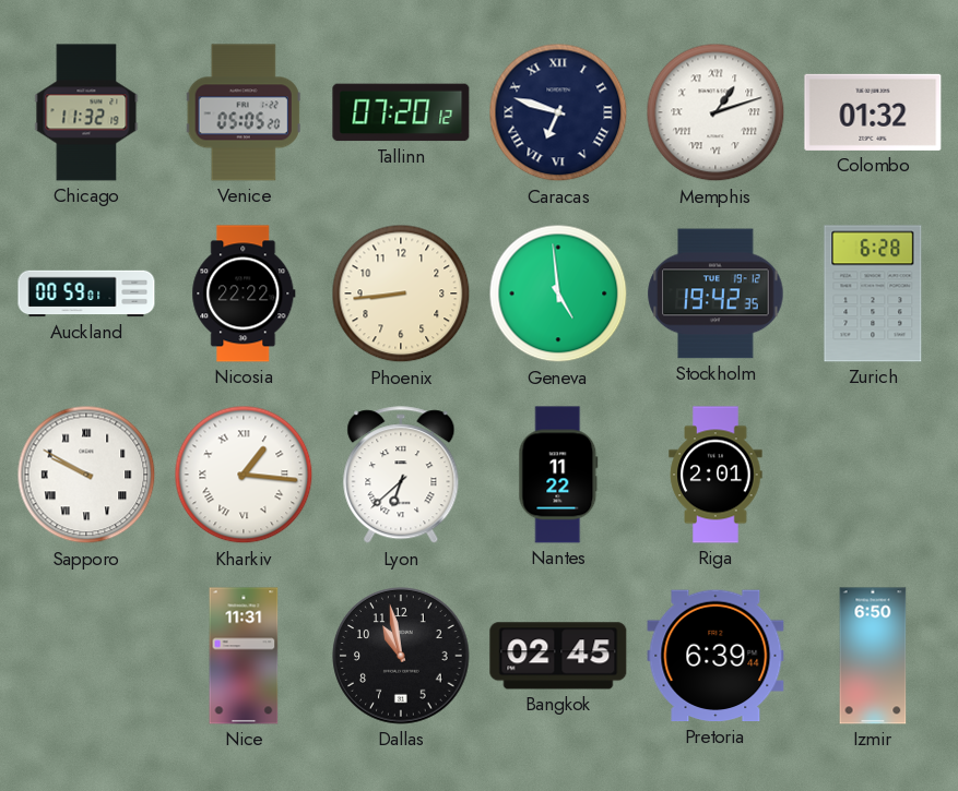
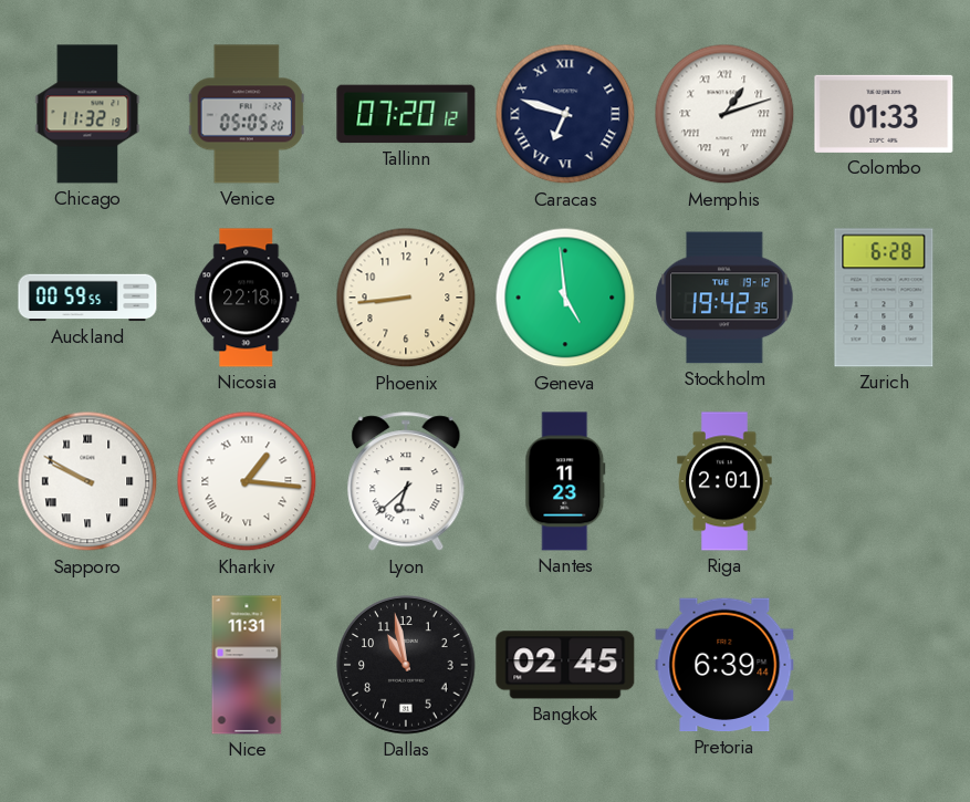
Colombo: 01:32 -> 01:33 (884, 114)
Auckland: 00:59:01 -> 00:59:55 (87, 298)
Nicosia: 22:22 -> 22:18 (247, 298)
Nantes: 11:22 -> 11:23 (565, 481)
Izmir: 6:50 -> none (873, 656)
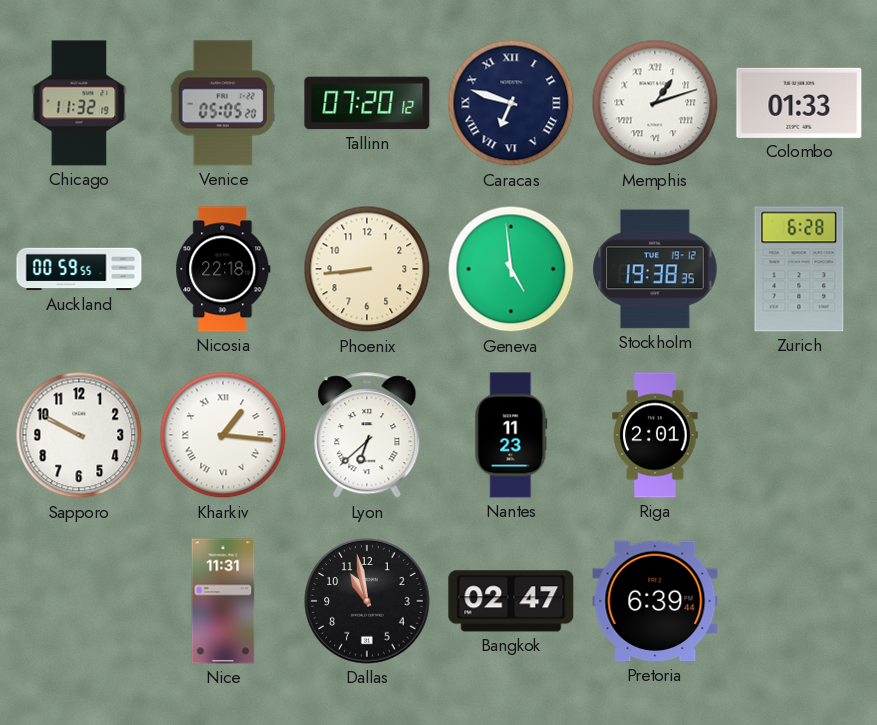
Stockholm: 19:42 -> 19:38 (655, 269)
Sapporo numerals: Roman -> Arabic (79, 435)
Bangkok: 02:45 -> 02:47 (511, 601)
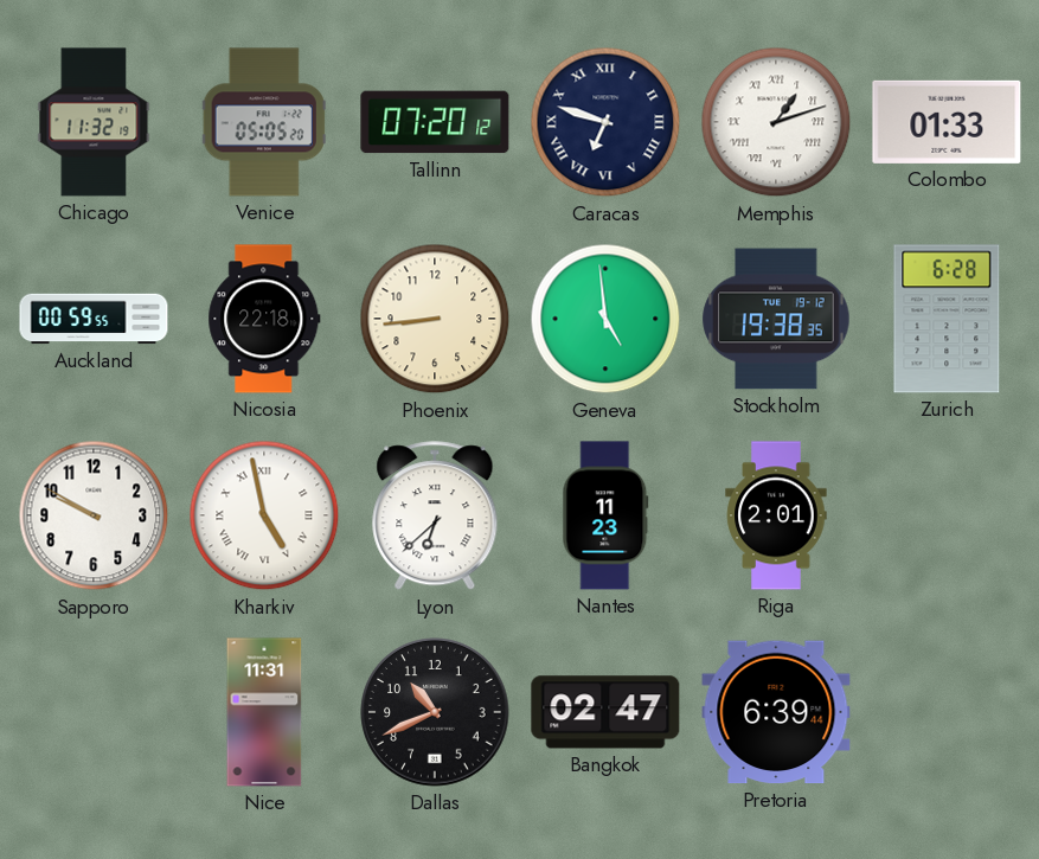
Kharkiv: 1:16 -> 4:58 (264, 515)
Dallas: 10:58 -> 10:41 (435, 712)
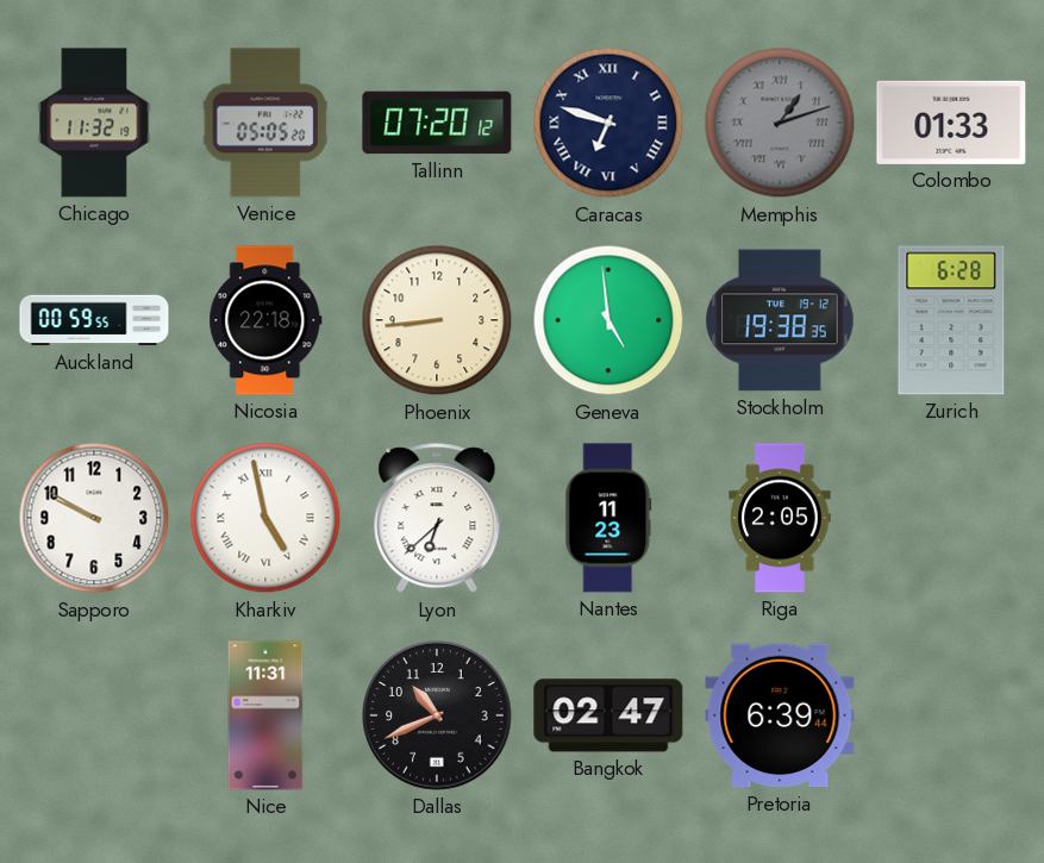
Memphis dial: white -> grey (780, 123)
Riga: 2:01 -> 2:05 (780, 518)
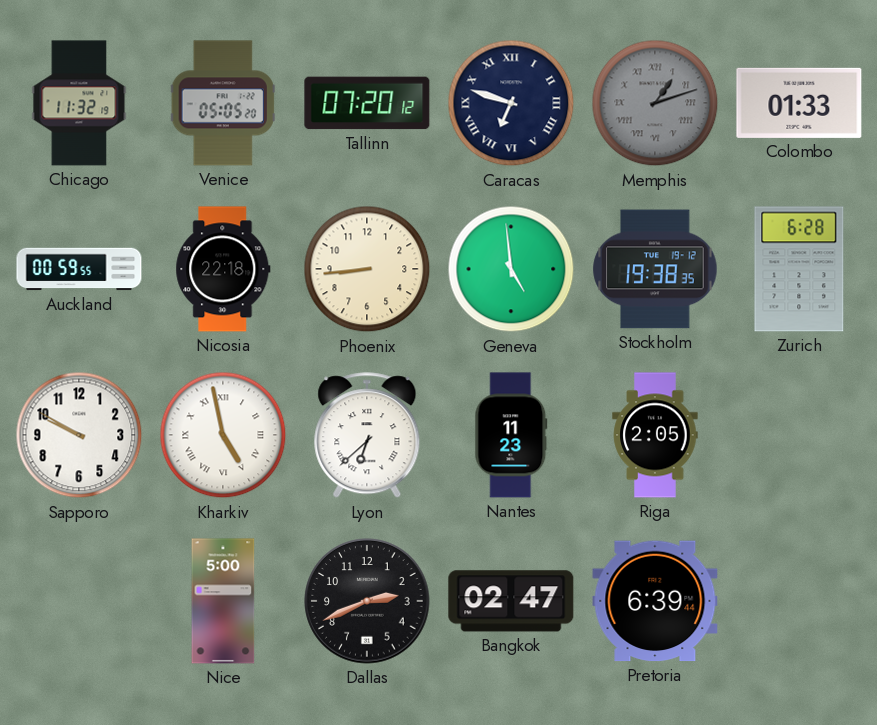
Nice: 11:31 -> 5:00 (223, 601)
Dallas: 10:41 -> 2:41 (367, 601)
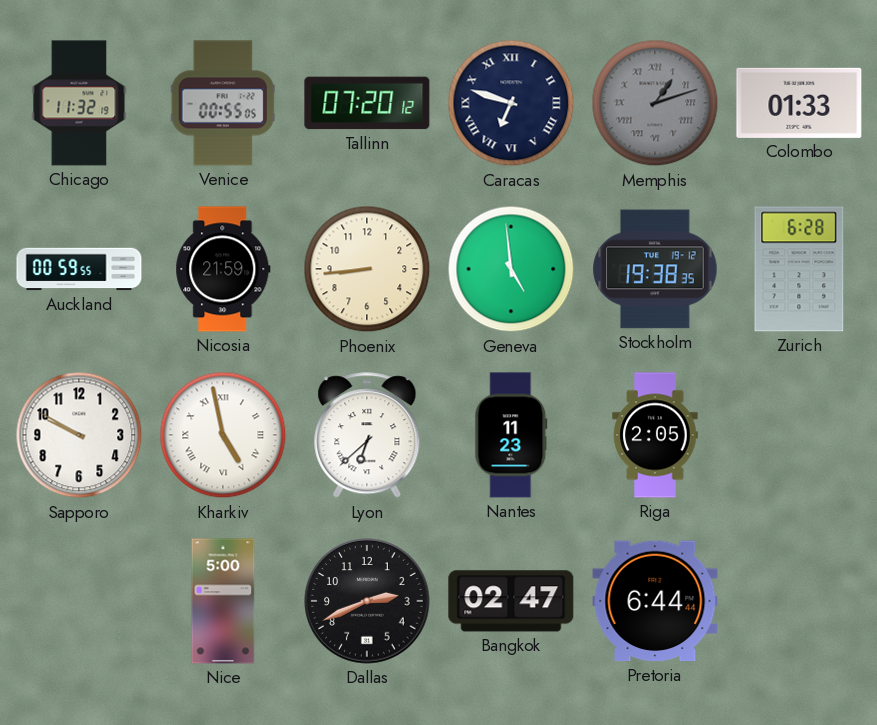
Venice: 05:05 -> 00:55 (223, 103)
Nicosia: 22:18 -> 21:59 (223, 269)
Pretoria: 6:39 -> 6:44 (655, 601)
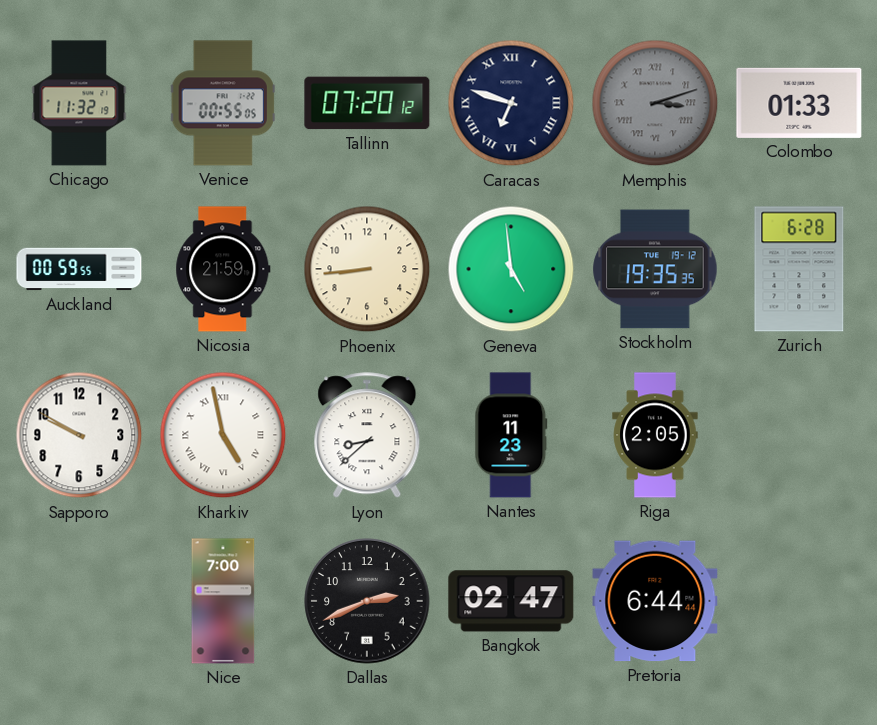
Memphis: 1:12 -> 3:12 (655, 103)
Stockholm: 19:38 -> 19:35 (655, 269)
Lyon: 6:38 -> 8:38 (367, 436)
Nice: 5:00 -> 7:00 (223, 601)
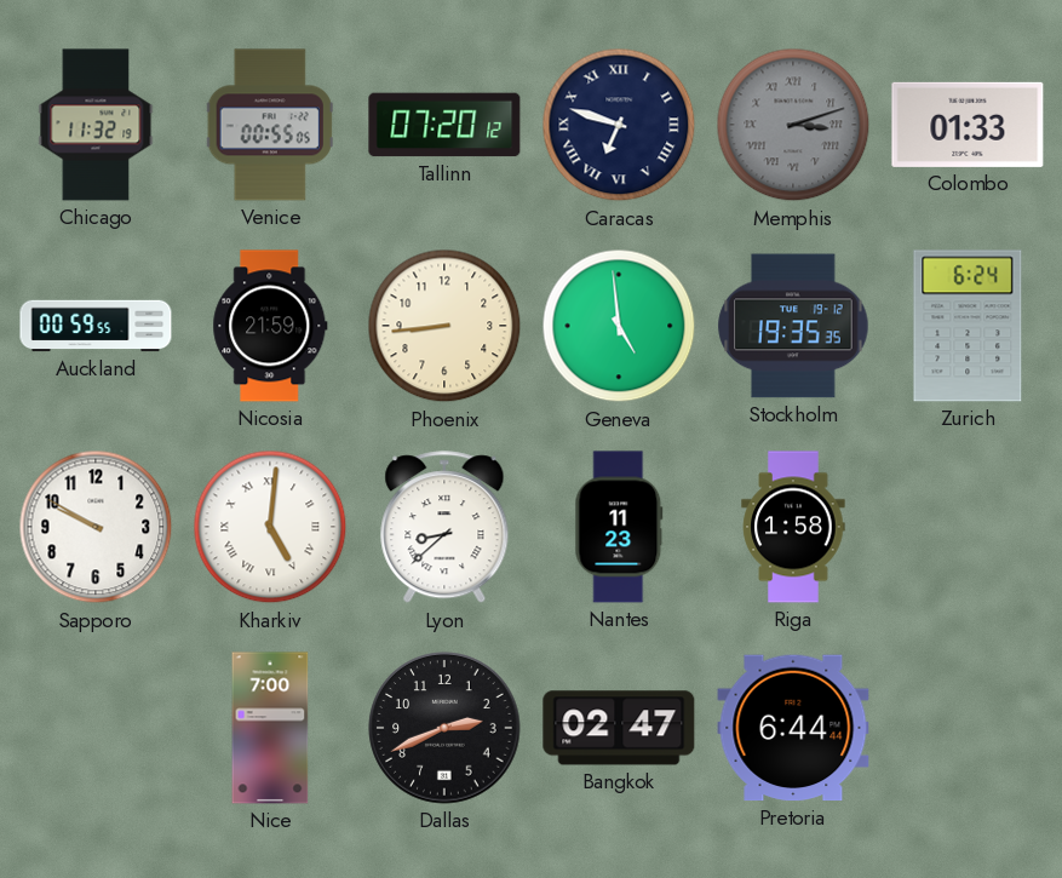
Zurich: 6:28 -> 6:24 (968, 326)
Kharkiv: 4:58 -> 5:01 (270, 527)
Riga: 2:05 -> 1:58 (793, 527)
